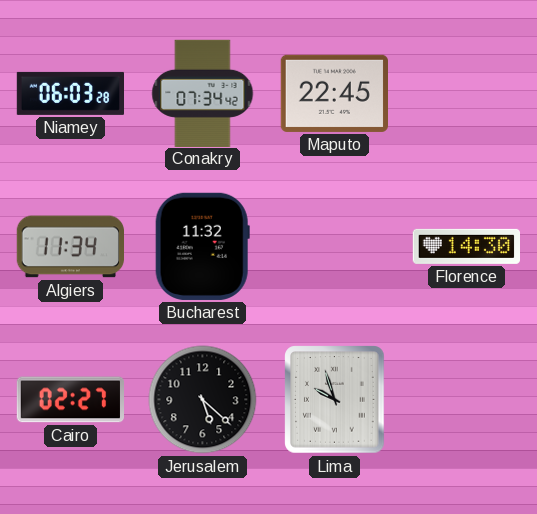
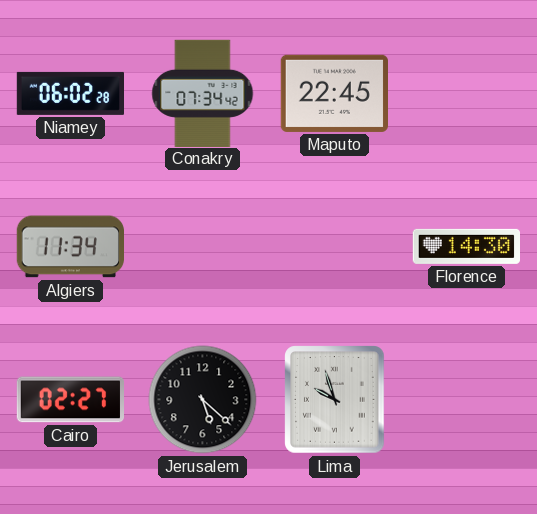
Niamey: 06:03 -> 06:02 (70, 93)
Bucharest: 11:32 -> none (202, 246)
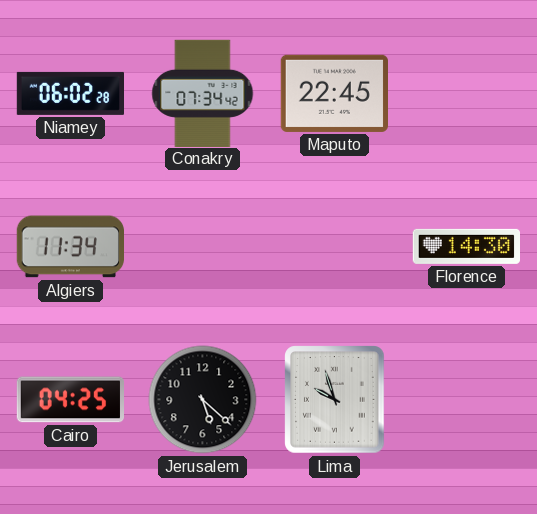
Cairo: 02:27 -> 04:25 (70, 400)
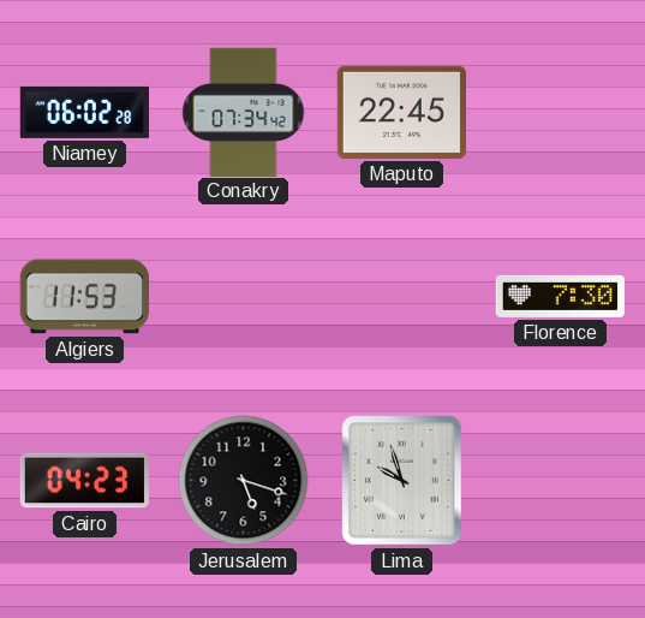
Algiers: 11:34 -> 11:53 (84, 297)
Florence: 14:30 -> 7:30 (560, 296)
Cairo: 04:25 -> 04:23 (84, 481)
Jerusalem: 5:22 -> 5:18 (244, 481)
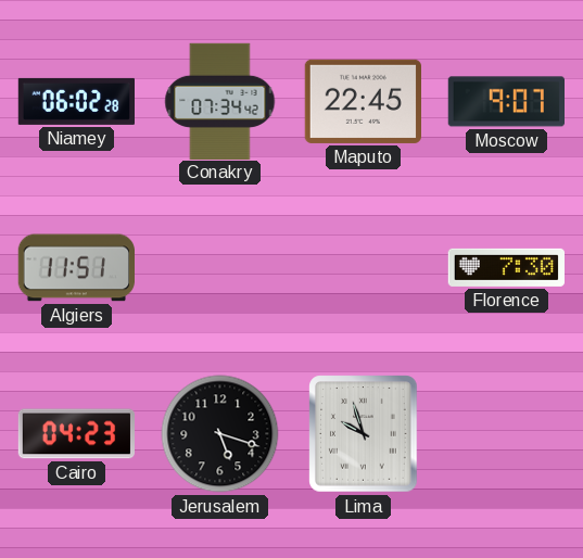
Moscow: none -> 9:07 (506, 102)
Algiers: 11:53 -> 11:51 (76, 268)
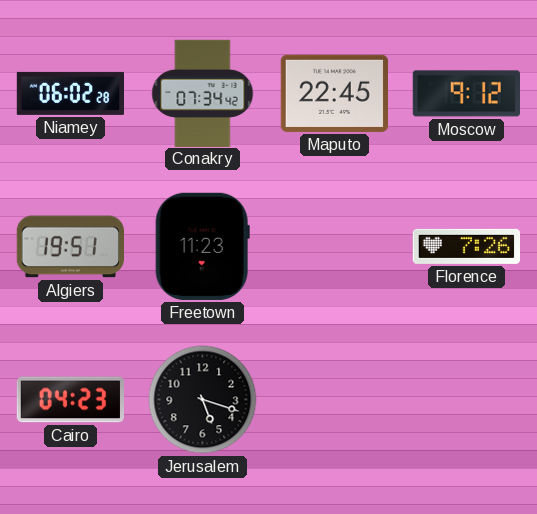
Moscow: 9:07 -> 9:12 (466, 94)
Algiers: 11:51 -> 19:51 (70, 247)
Freetown: none -> 11:23 (202, 246)
Florence: 7:30 -> 7:26 (466, 246)
Lima: 9:57 -> none (364, 434)
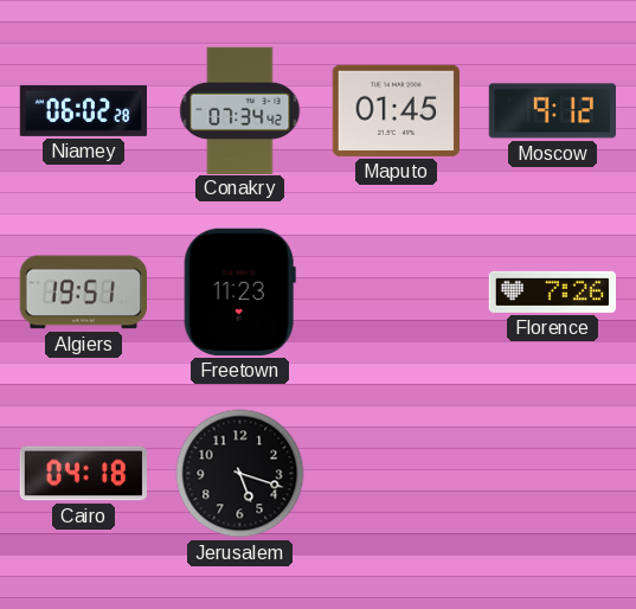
Maputo: 22:45 -> 01:45 (396, 110)
Cairo: 04:23 -> 04:18 (83, 474)
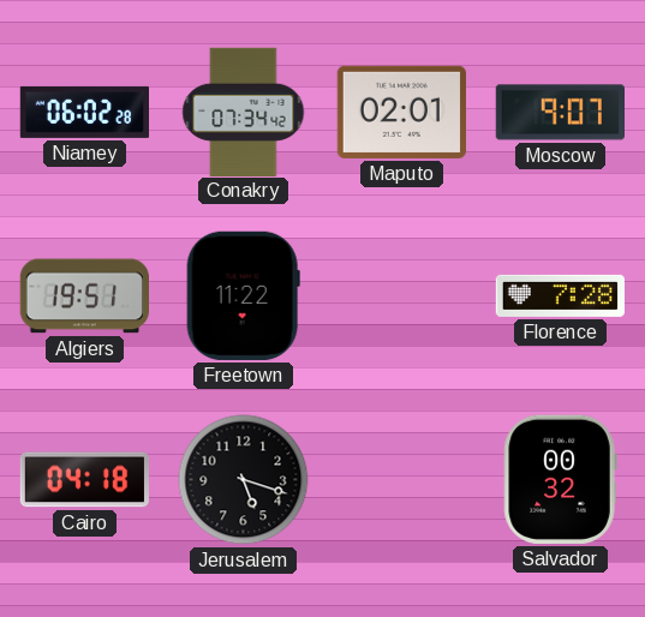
Maputo: 01:45 -> 02:01 (401, 112)
Moscow: 9:12 -> 9:07 (560, 113)
Freetown: 11:23 -> 11:22 (243, 295)
Florence: 7:26 -> 7:28 (560, 295)
Salvador: none -> 00:32 (560, 479)
